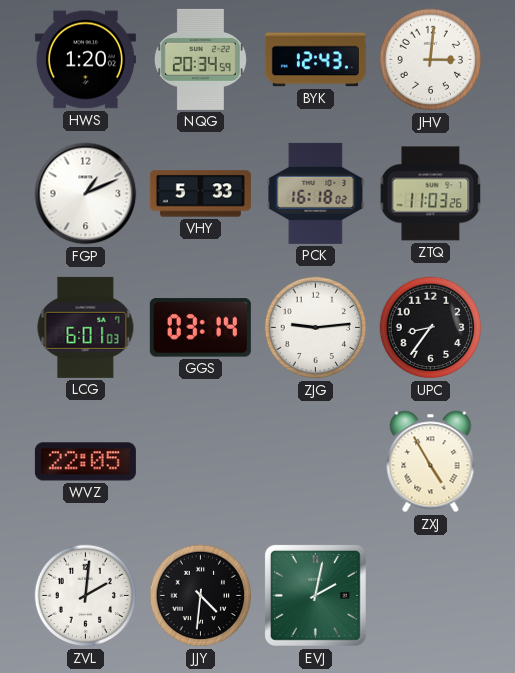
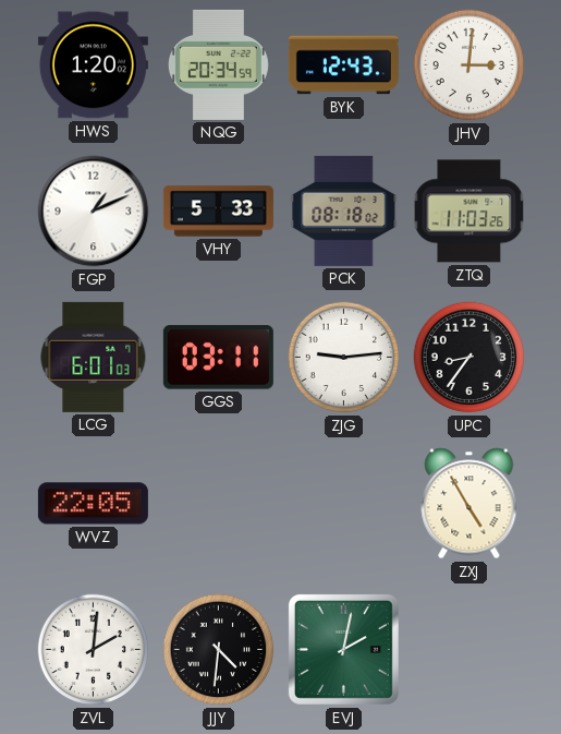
PCK: 16:18 -> 08:18 (344, 210)
GGS: 03:14 -> 03:11 (218, 358)
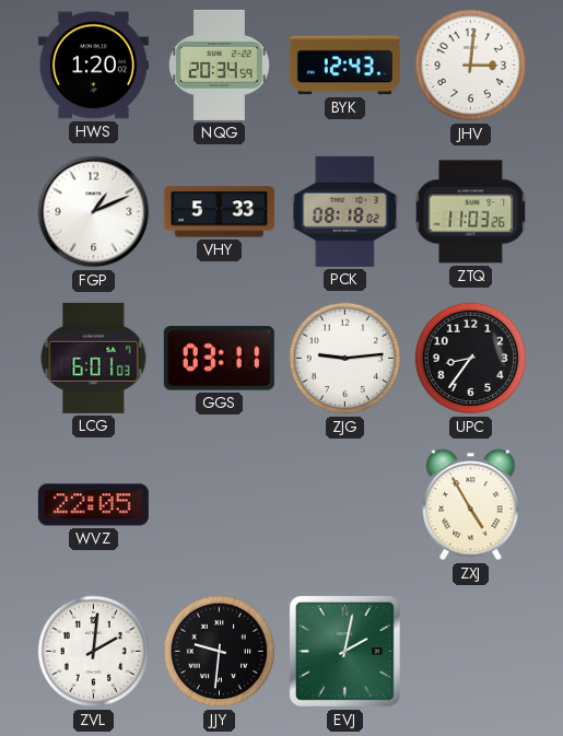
JJY: 4:31 -> 9:31 (220, 652)
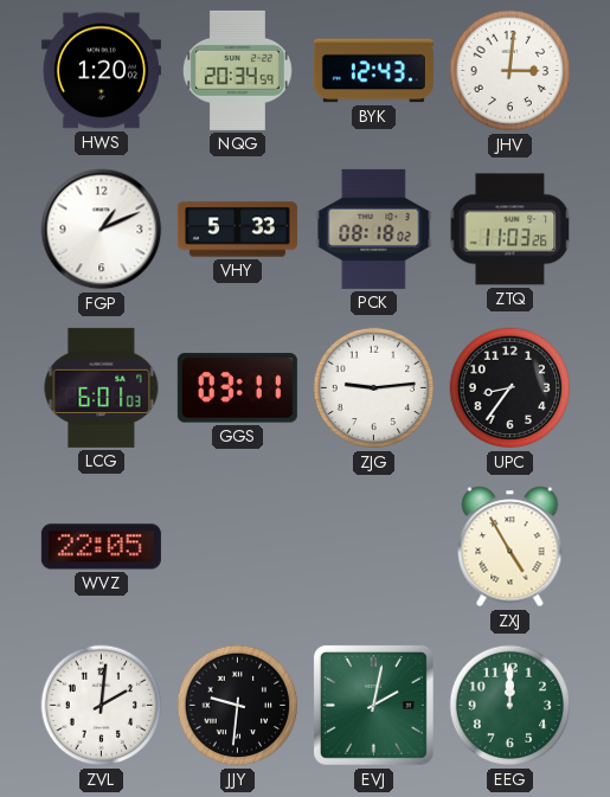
EEG: none -> 12:00 (511, 706)
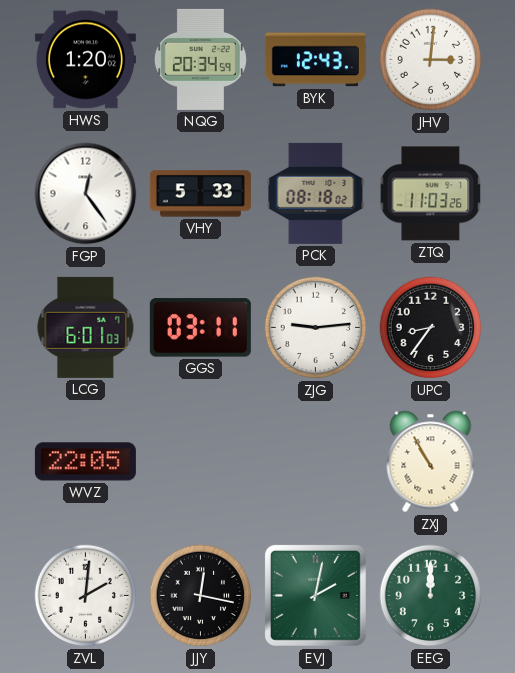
FGP: 1:11 -> 12:24 (86, 194)
ZXJ: 4:55 -> 10:55 (431, 462)
JJY: 9:31 -> 12:17 (201, 596)
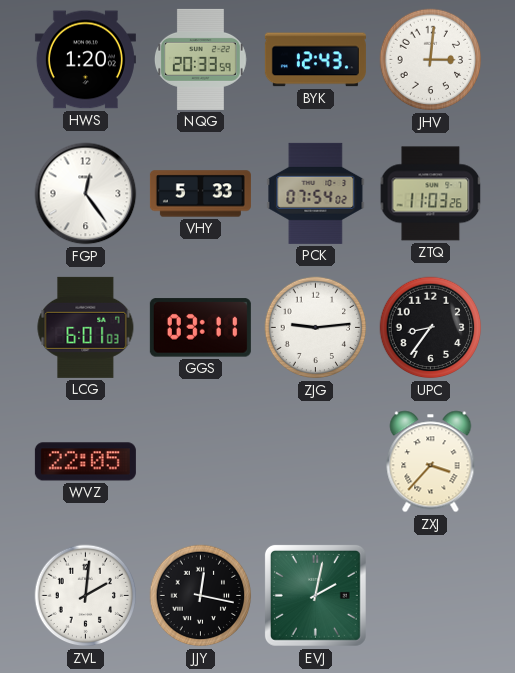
NQG: 20:34 -> 20:33 (200, 59)
PCK: 08:18 -> 07:54 (316, 193)
ZXJ: 10:55 -> 3:37 (431, 462)
EEG: 12:00 -> none (431, 596)
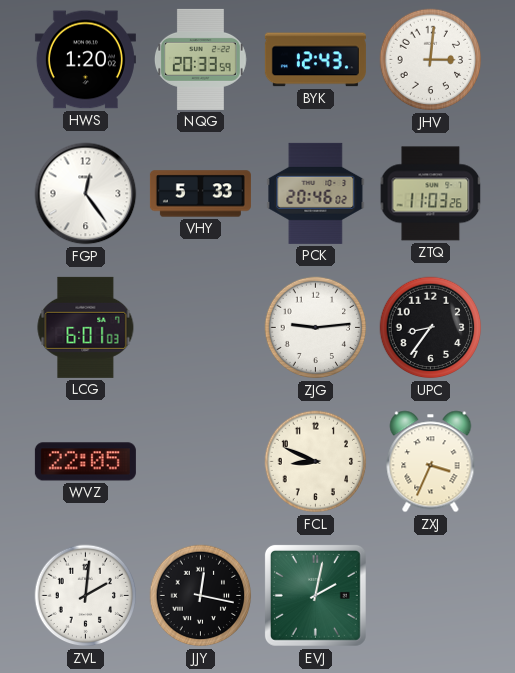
PCK: 07:54 -> 20:46 (316, 193)
GGS: 03:11 -> none (200, 328)
FCL: none -> 8:49 (316, 462)
ZXJ: 3:37 -> 3:34 (431, 462)
